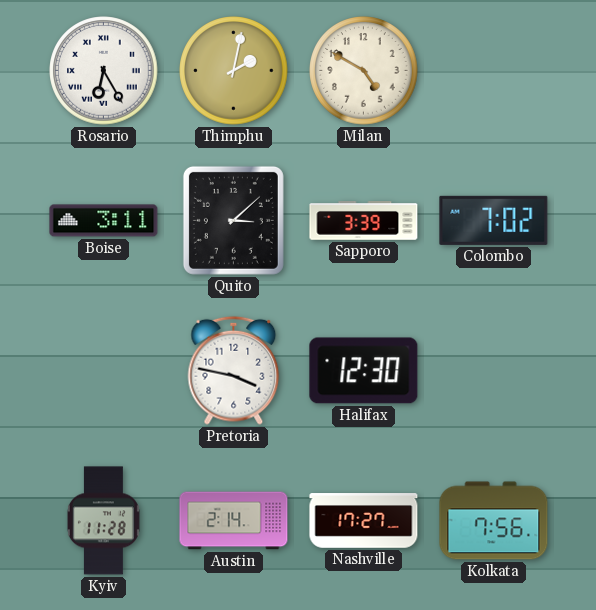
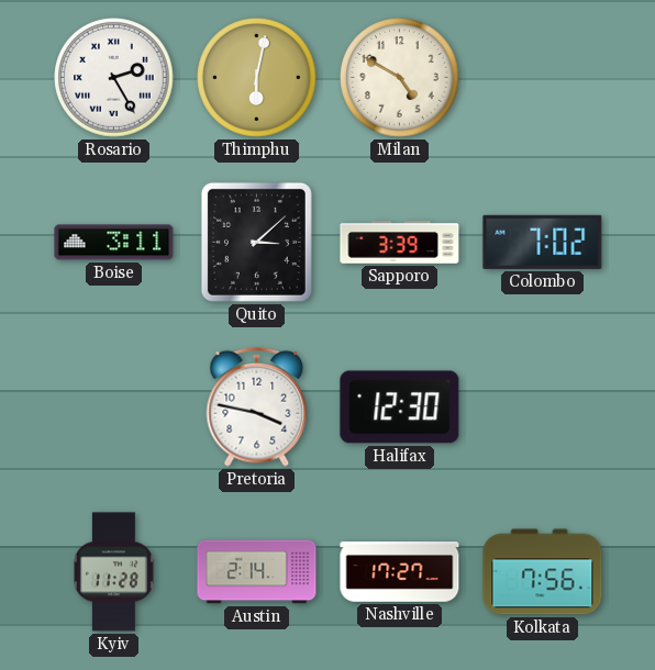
Rosario: 6:25 -> 2:25 (114, 78)
Thimphu: 2:02 -> 6:02 (257, 78)
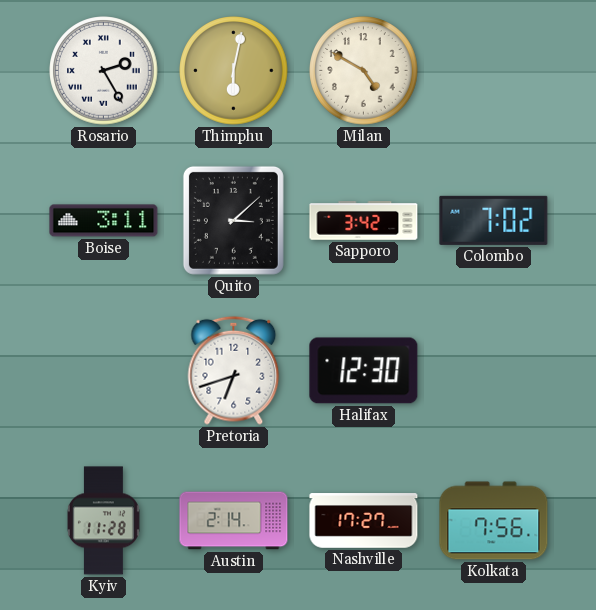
Sapporo: 3:39 -> 3:42 (364, 221)
Pretoria: 3:47 -> 6:42 (234, 370)
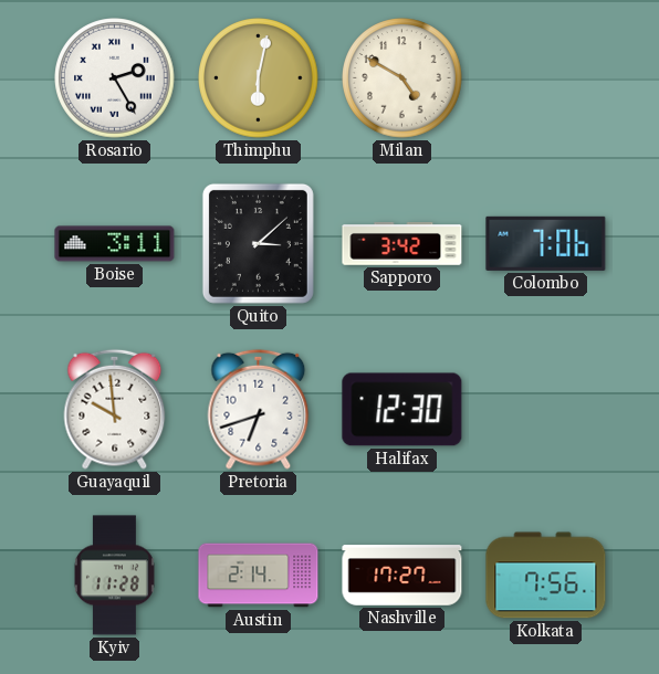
Colombo: 7:02 -> 7:06 (546, 243)
Guayaquil: none -> 9:59 (115, 409)
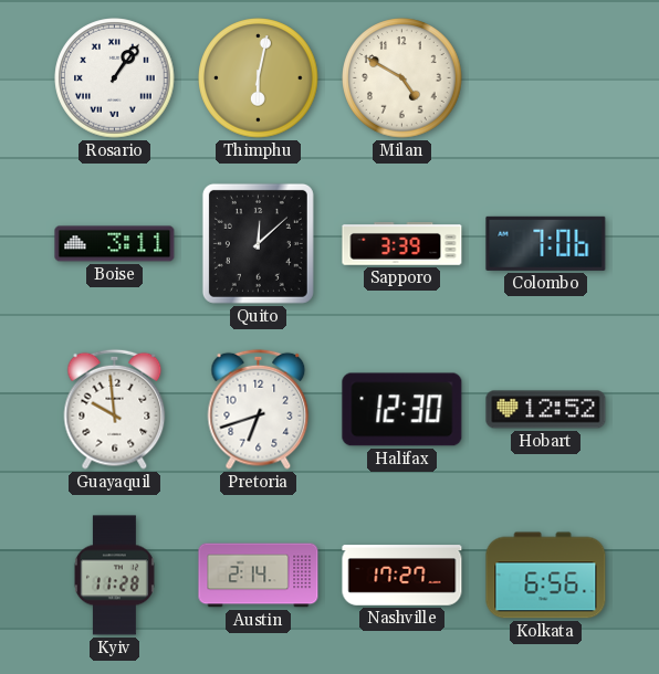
Rosario: 2:25 -> 1:06 (115, 78)
Quito: 3:08 -> 12:08 (258, 243)
Sapporo: 3:42 -> 3:39 (402, 244)
Hobart: none -> 12:52 (546, 410)
Kolkata: 7:56 -> 6:56 (546, 576)
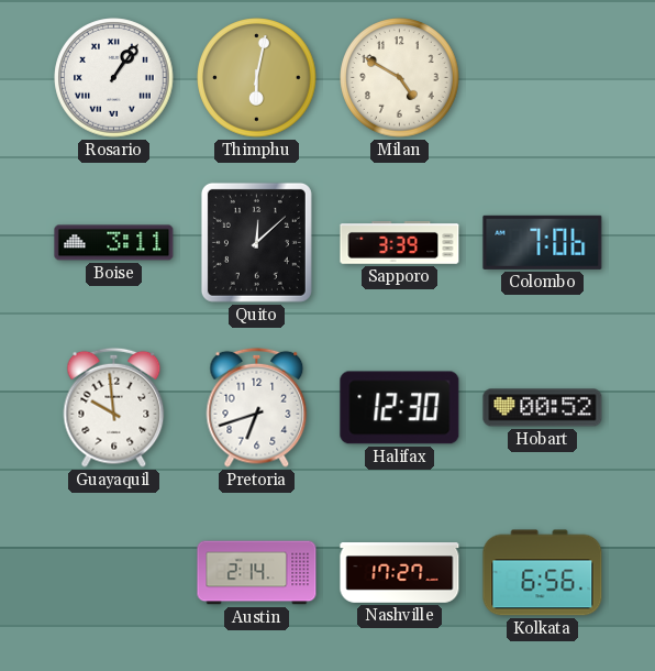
Hobart: 12:52 -> 00:52 (543, 408)
Kyiv: 11:28 -> none (114, 576)
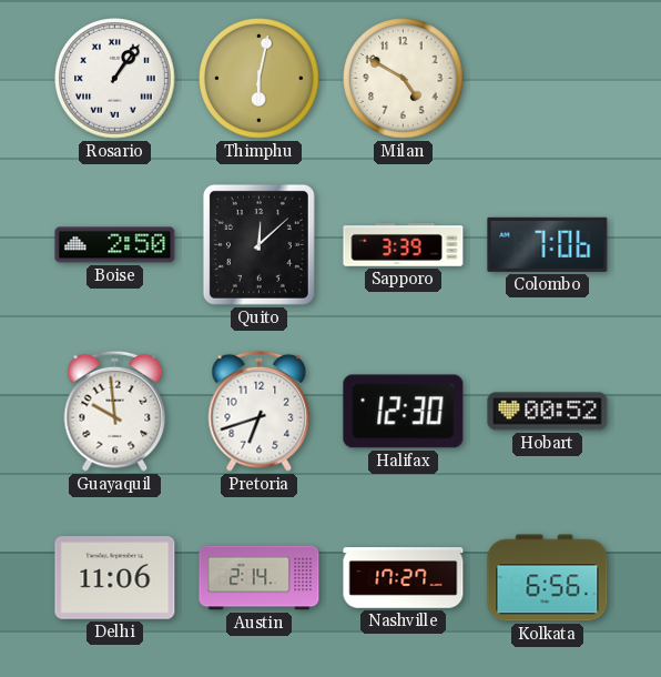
Boise: 3:11 -> 2:50 (115, 245)
Delhi: none -> 11:06 (115, 578)
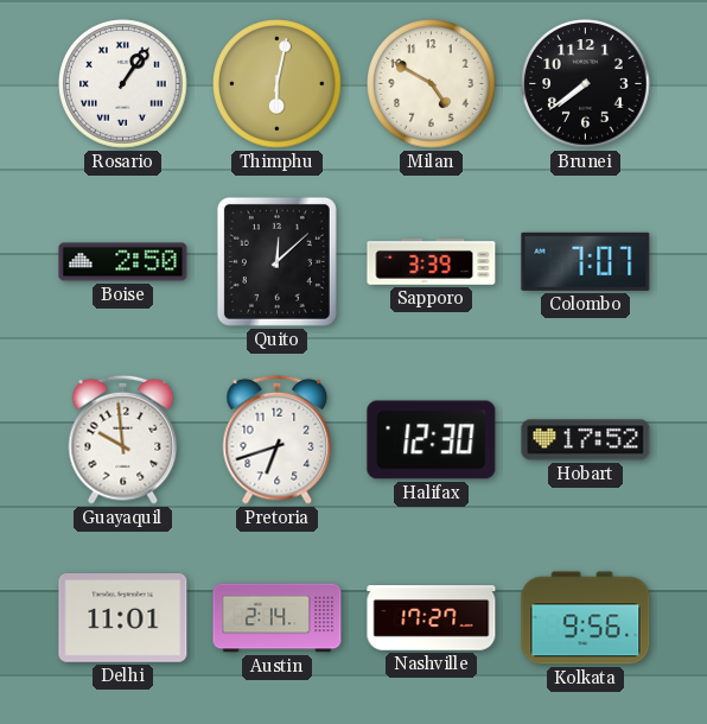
Brunei: none -> 7:39 (586, 84)
Colombo: 7:06 -> 7:07 (586, 261)
Hobart: 00:52 -> 17:52 (586, 440)
Delhi: 11:06 -> 11:01 (123, 618)
Kolkata: 6:56 -> 9:56 (586, 618)
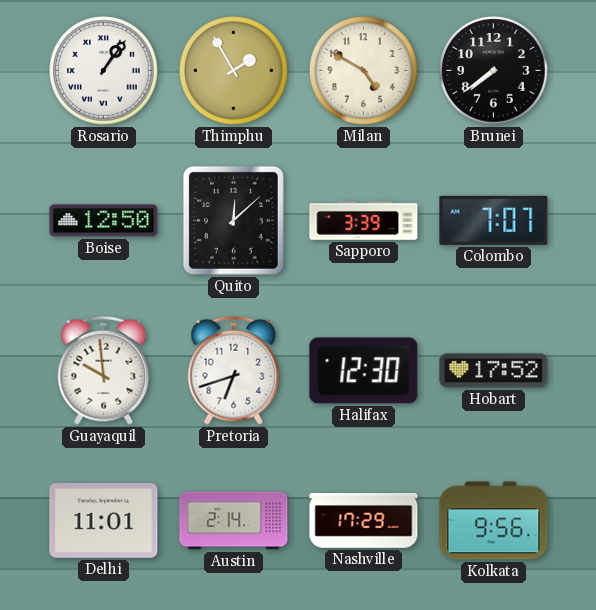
Thimphu: 6:02 -> 1:55 (234, 71)
Boise: 2:50 -> 12:50 (104, 221)
Nashville: 17:27 -> 17:29 (364, 521)
